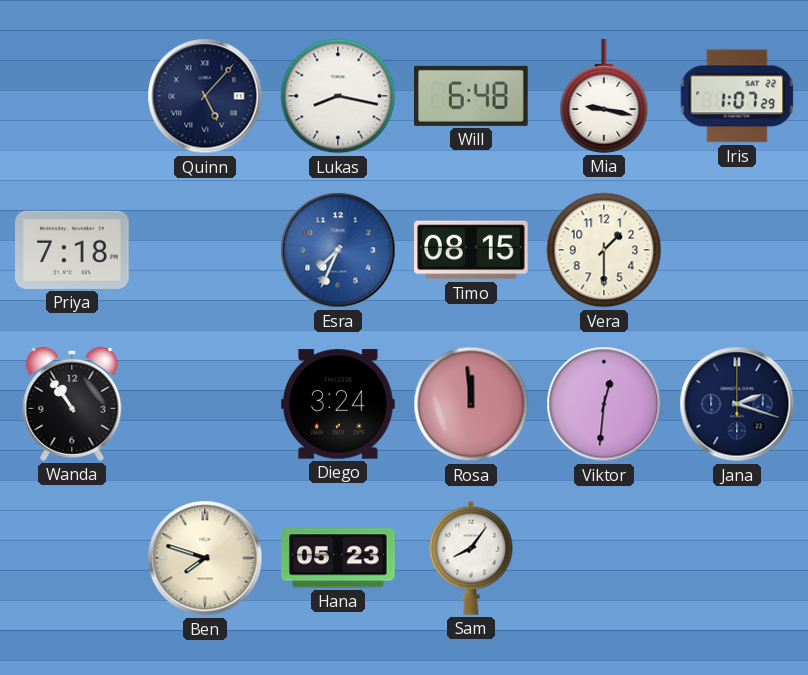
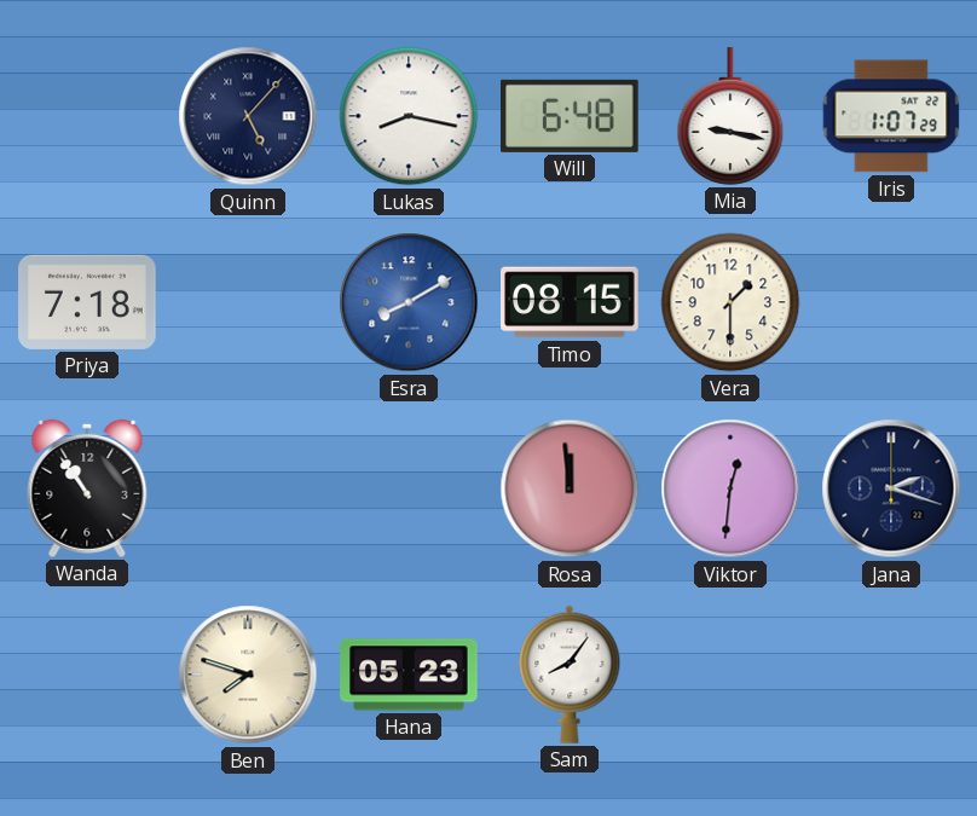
Esra: 7:34 -> 8:10 (409, 302)
Diego: 3:24 -> none (338, 404)
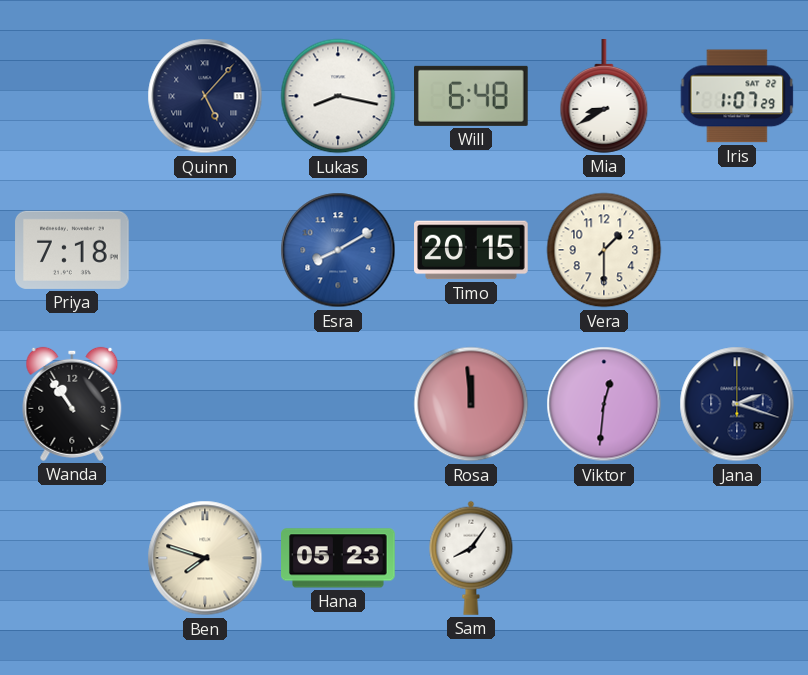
Mia: 9:17 -> 8:40 (604, 96)
Timo: 08:15 -> 20:15 (471, 250)
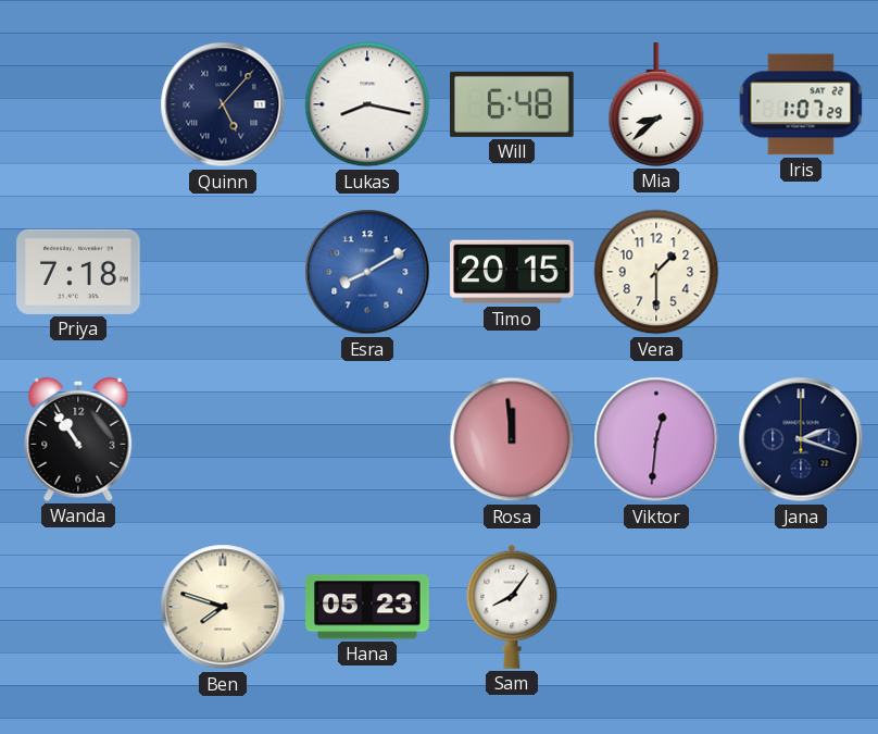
Mia: 8:40 -> 8:38 (656, 104)
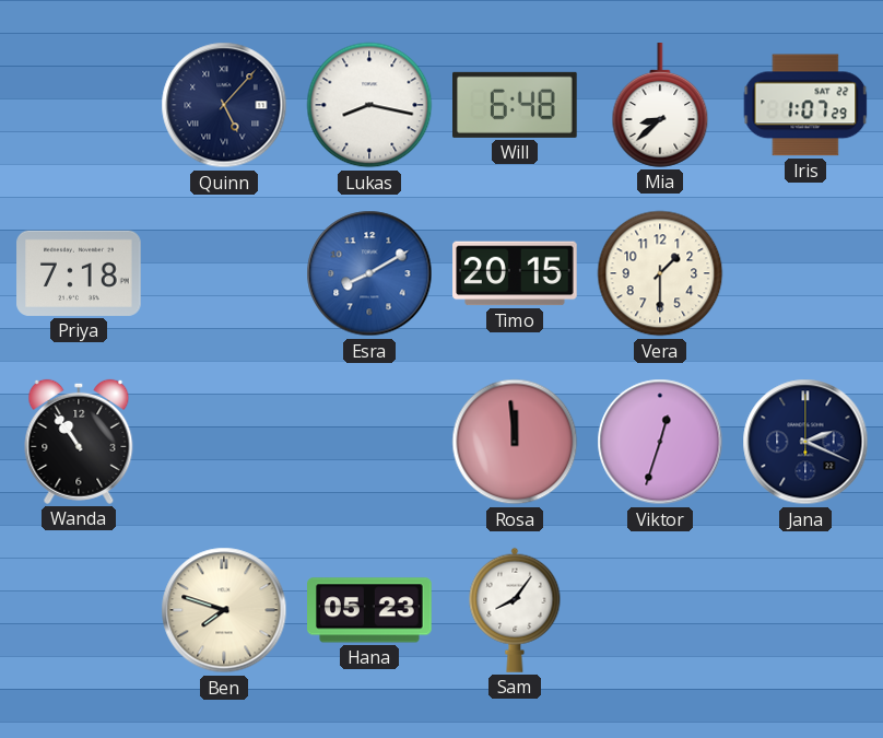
Viktor: 12:31 -> 12:33 (660, 442)
Jana: 2:18 -> 2:19 (805, 442)
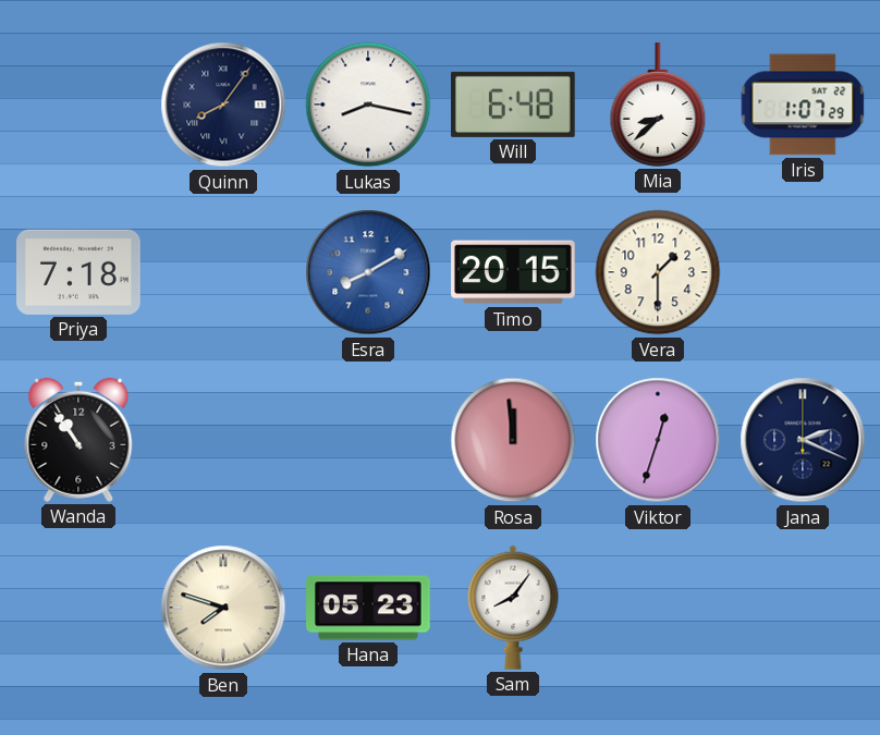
Quinn: 5:07 -> 8:06 (223, 105)
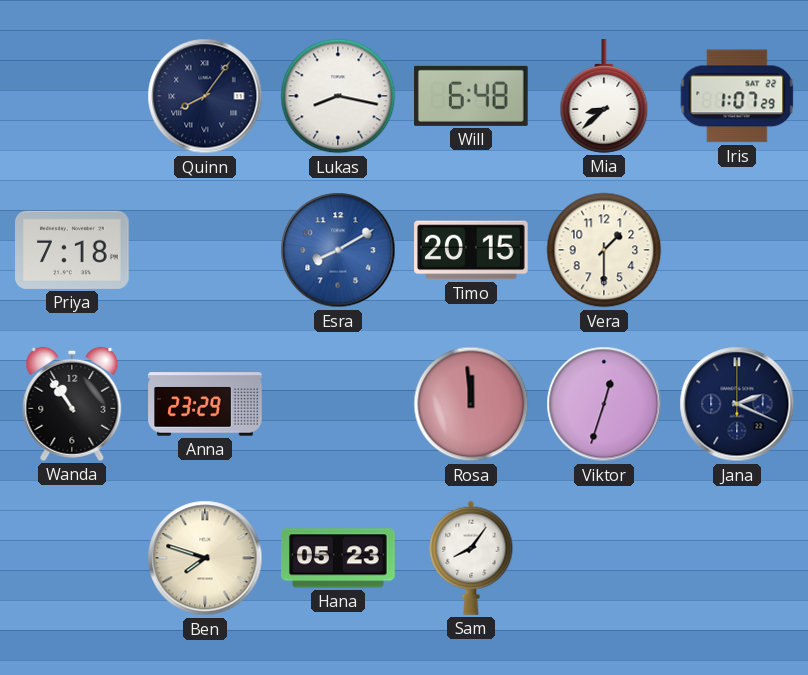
Anna: none -> 23:29 (205, 404)
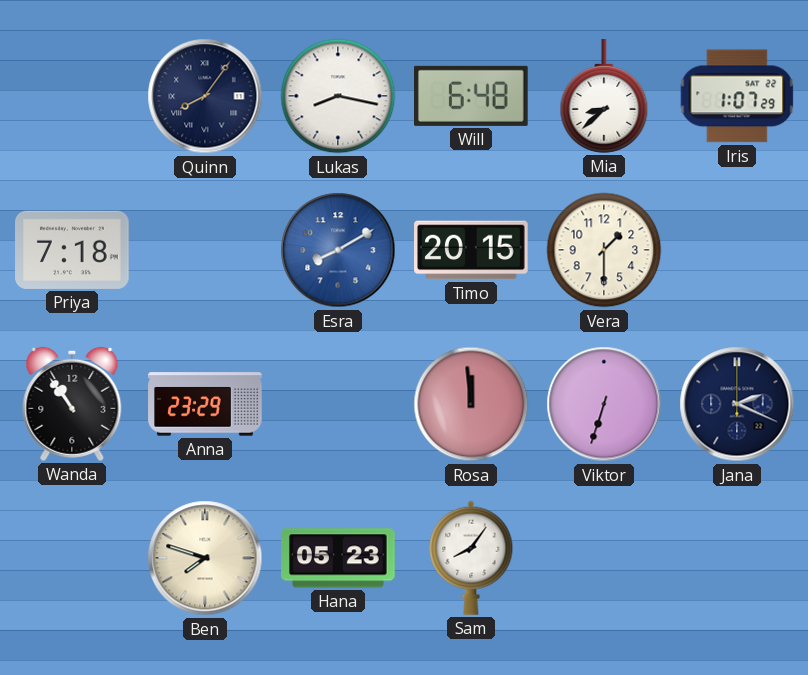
Viktor: 12:33 -> 6:33 (604, 404)
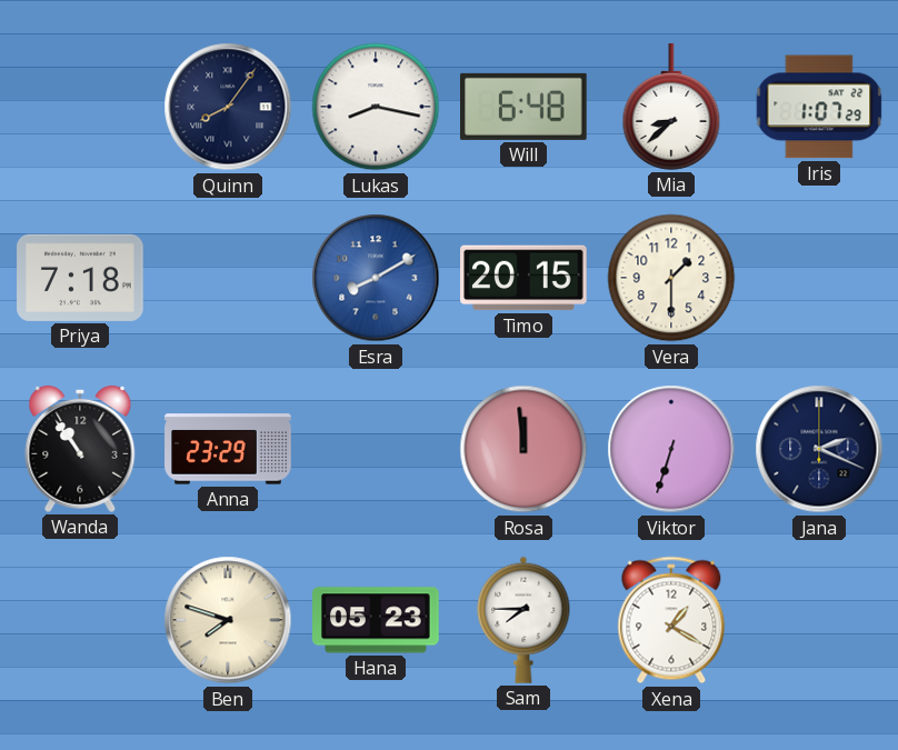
Sam: 8:06 -> 7:45 (523, 620)
Xena: none -> 1:20 (671, 620)
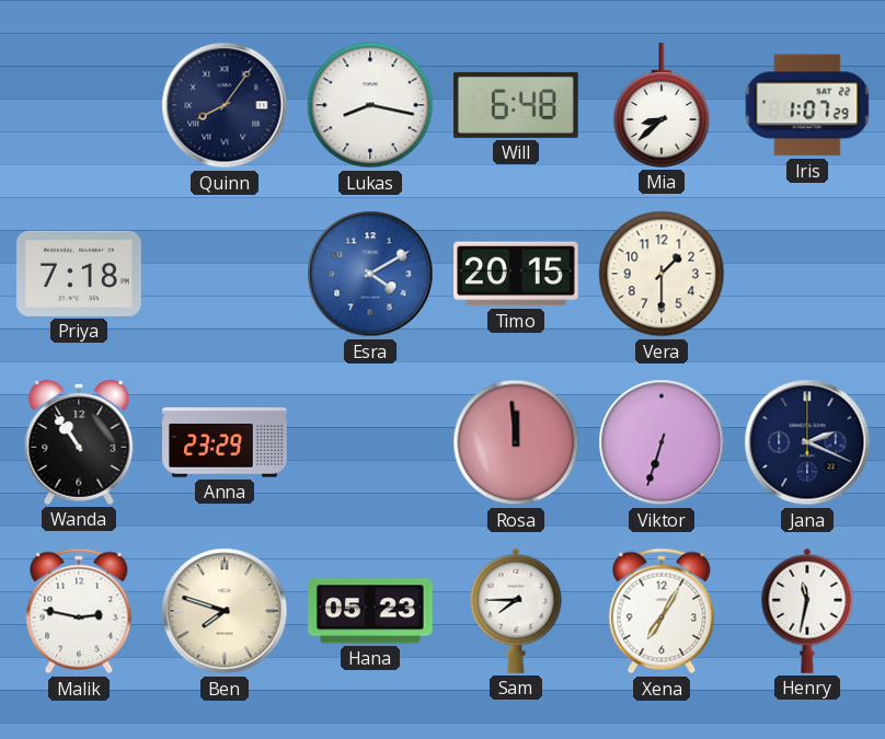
Esra: 8:10 -> 4:10 (370, 274)
Malik: none -> 2:47 (79, 611)
Xena: 1:20 -> 7:05 (662, 611)
Henry: none -> 11:32 (807, 611)
